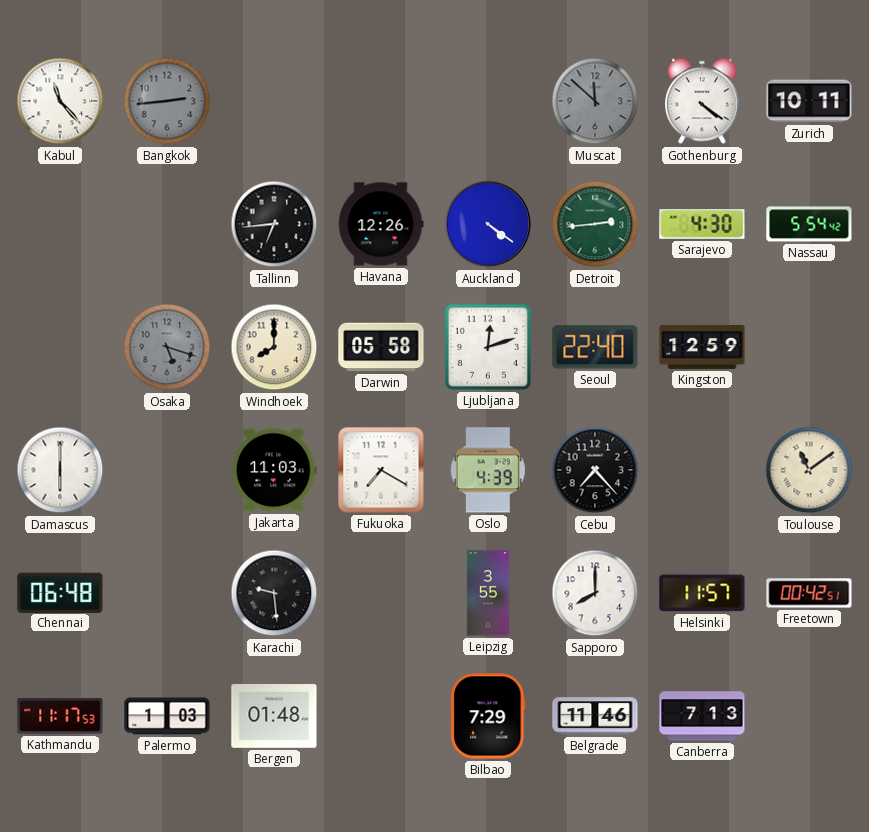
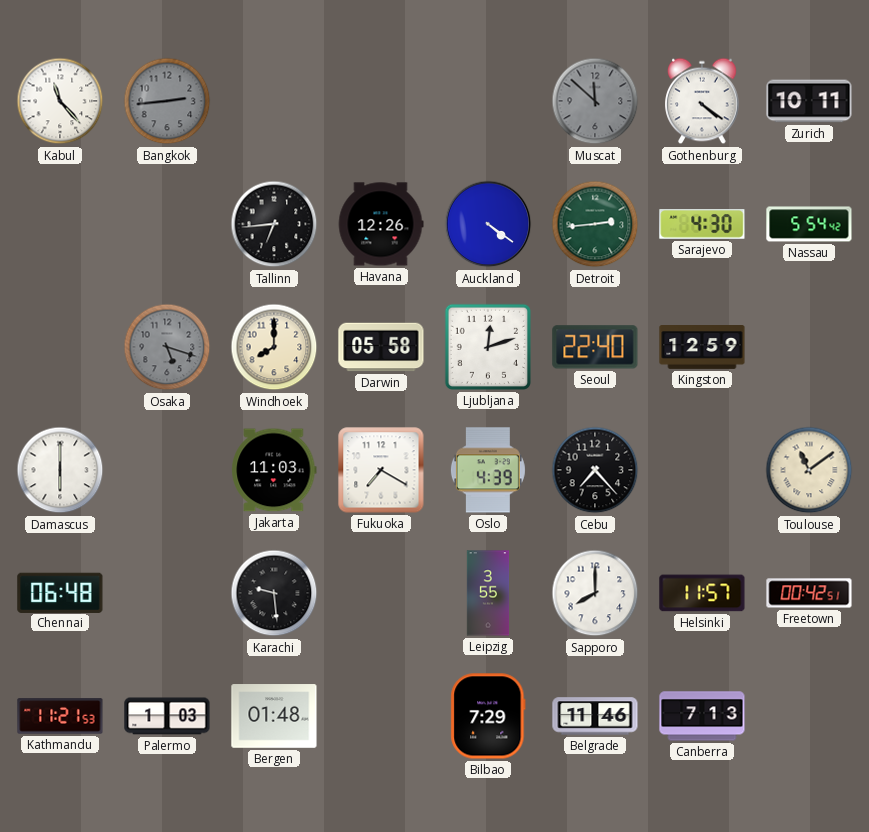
Kathmandu: 11:17 -> 11:21 (60, 716)
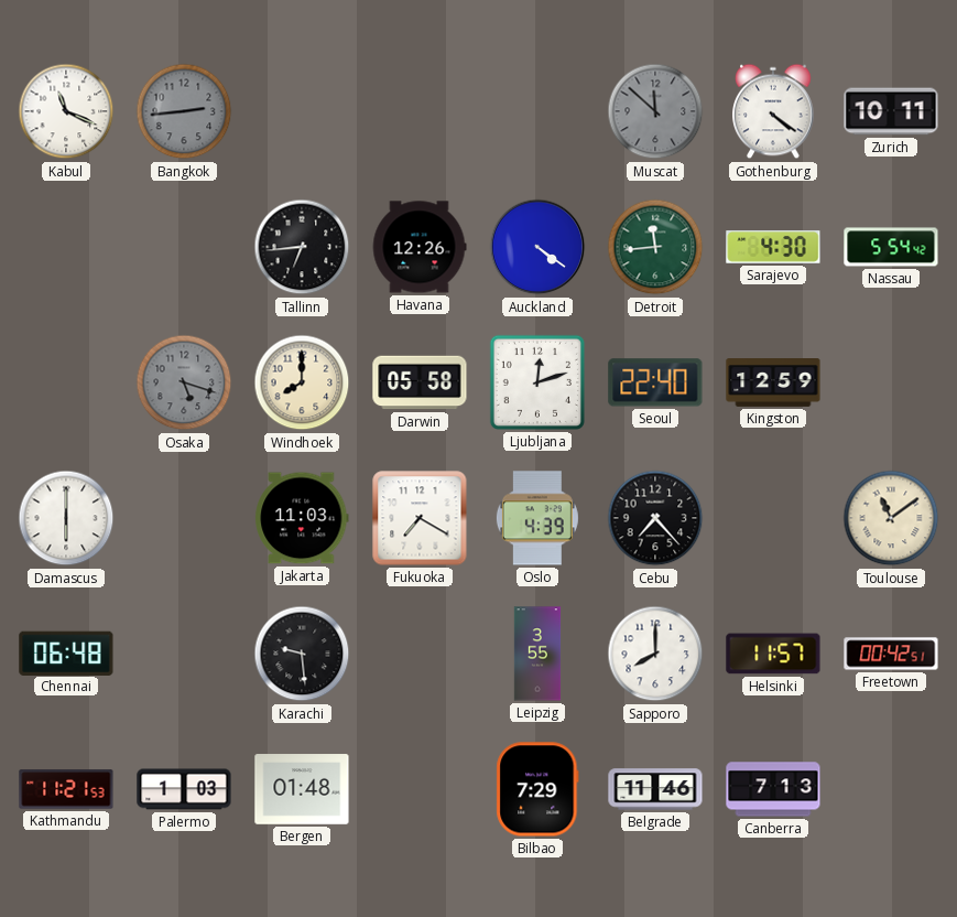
Kabul: 11:23 -> 11:19 (66, 111)
Detroit: 2:44 -> 11:44 (655, 247)
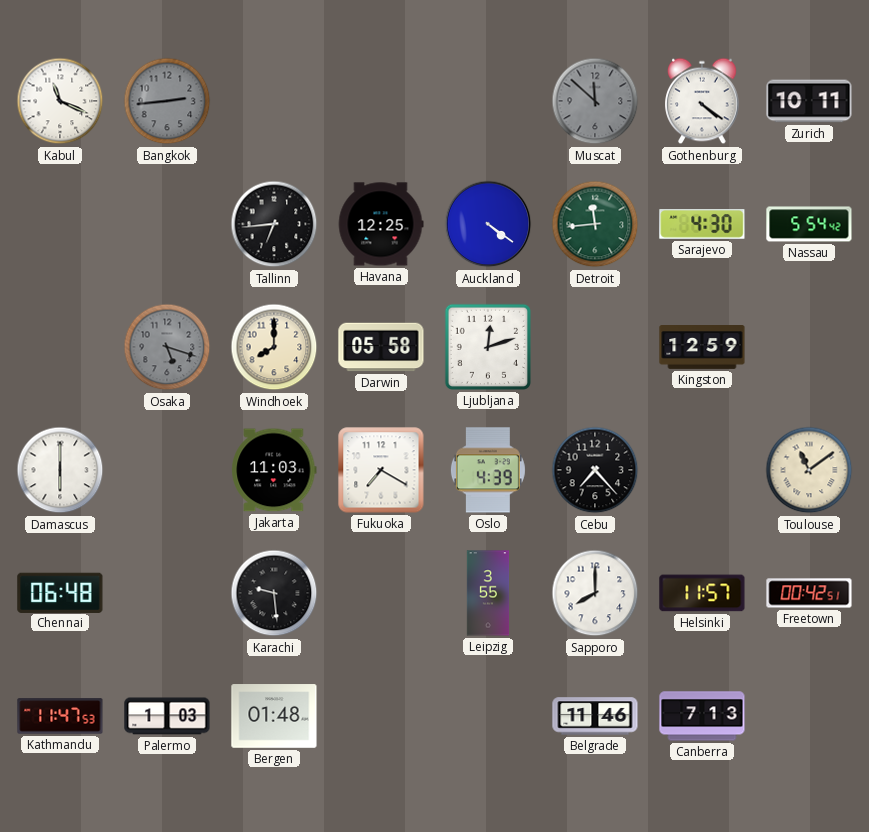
Havana: 12:26 -> 12:25 (381, 224)
Seoul: 22:40 -> none (655, 382)
Kathmandu: 11:21 -> 11:47 (60, 716)
Bilbao: 7:29 -> none (537, 789)
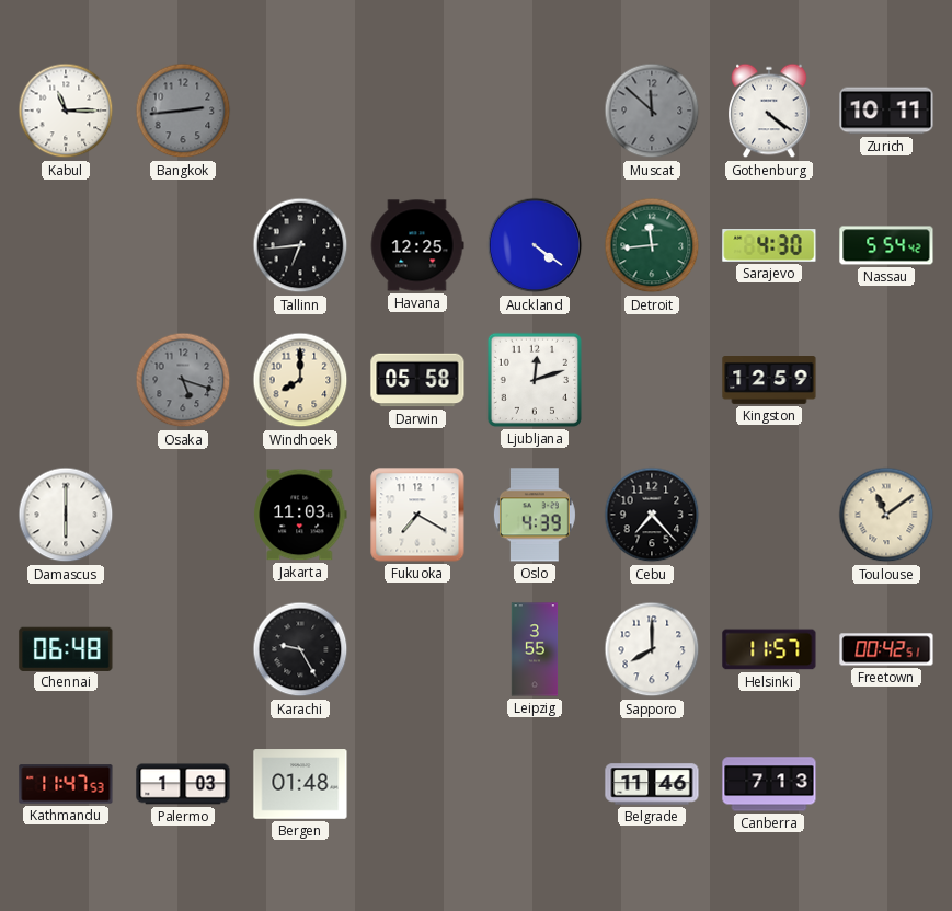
Kabul: 11:19 -> 11:15 (66, 111)
Karachi: 9:29 -> 9:25 (300, 649)
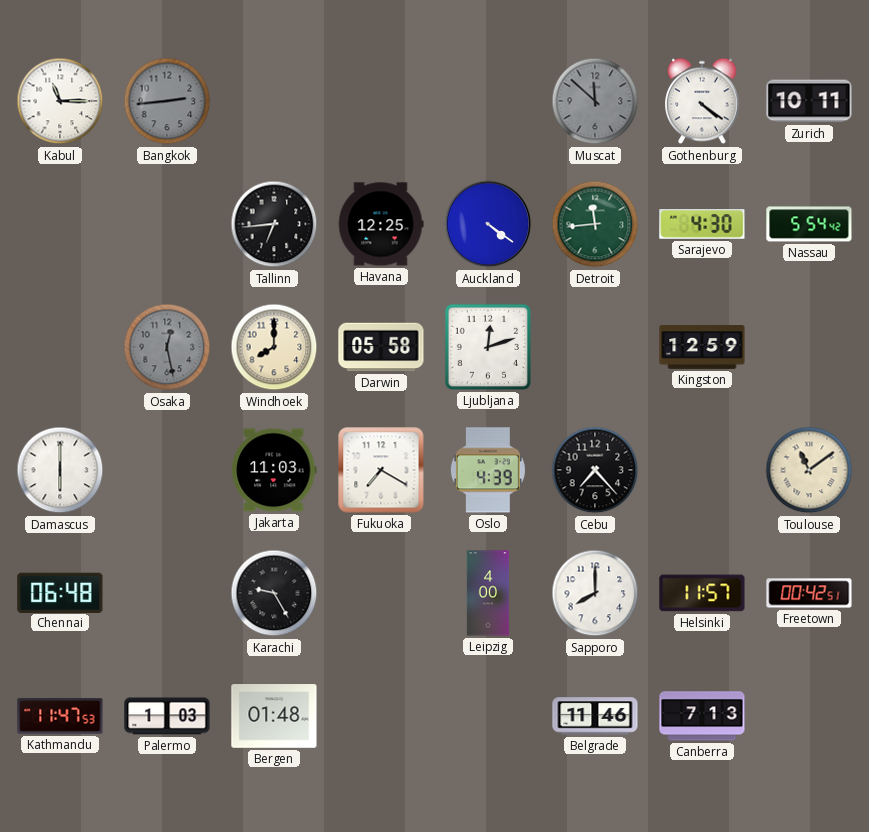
Osaka: 5:18 -> 12:28 (167, 347)
Leipzig: 3:55 -> 4:00 (488, 593)
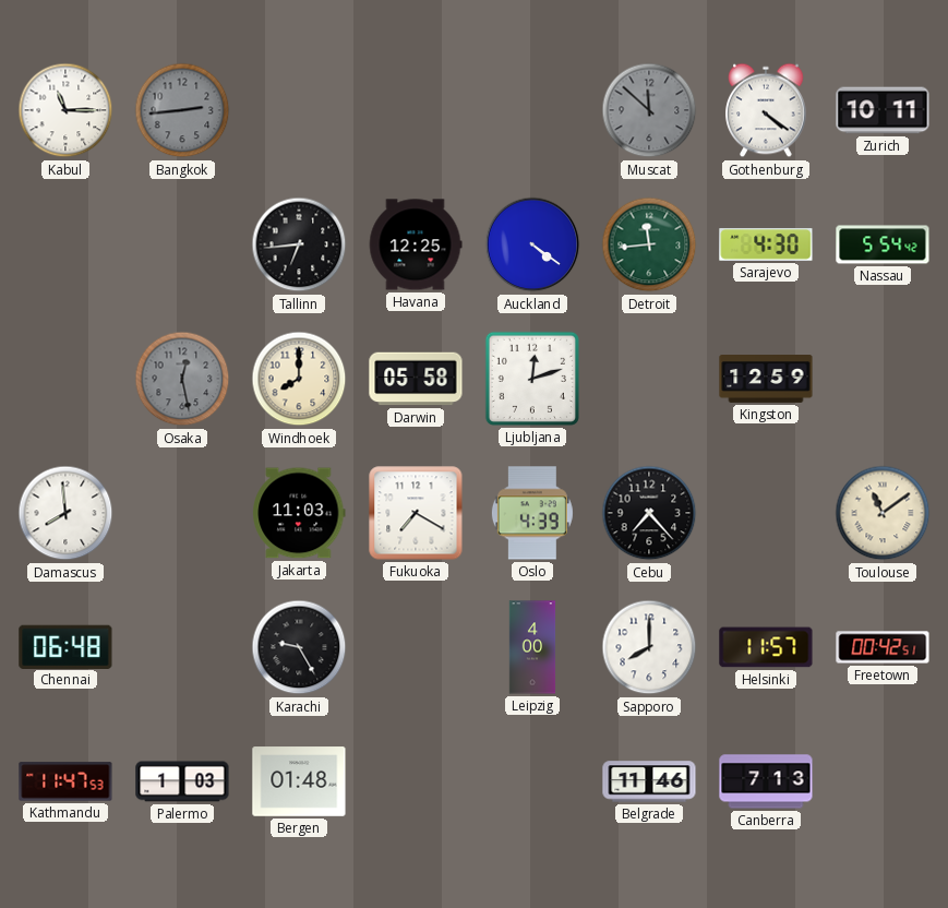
Damascus: 6:00 -> 7:59 (65, 513)
